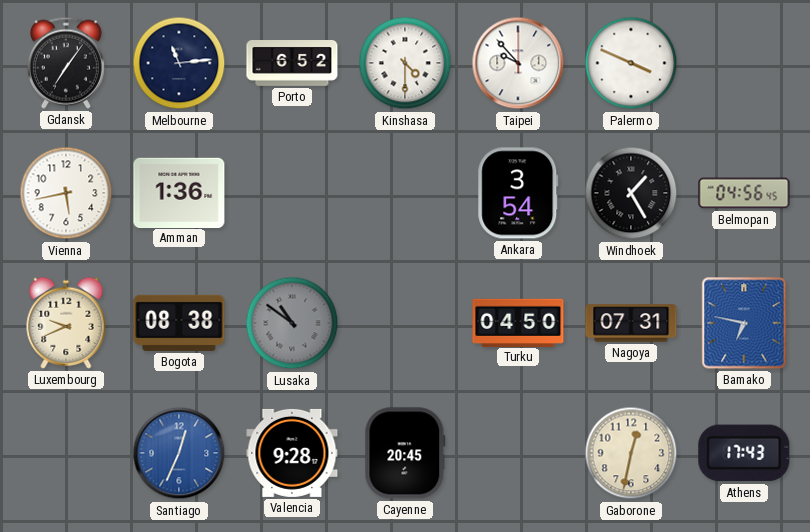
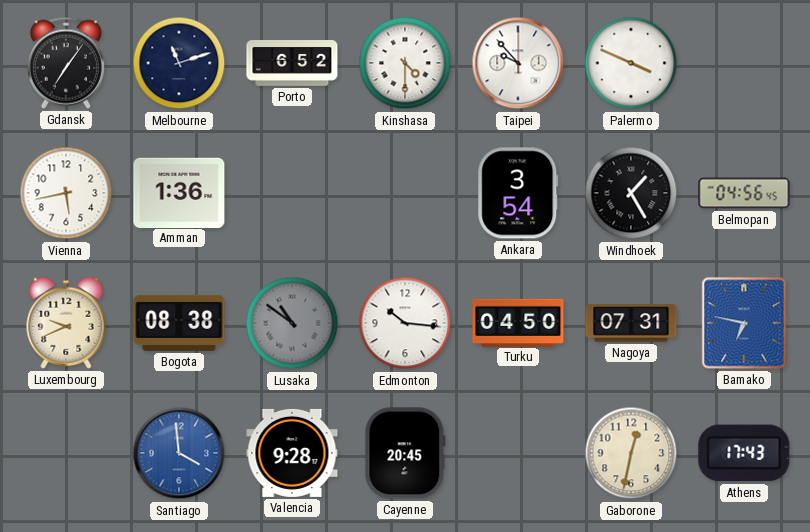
Melbourne: 11:14 -> 11:12 (179, 63)
Edmonton: none -> 10:16 (405, 323)
Santiago: 12:34 -> 3:59 (179, 453)
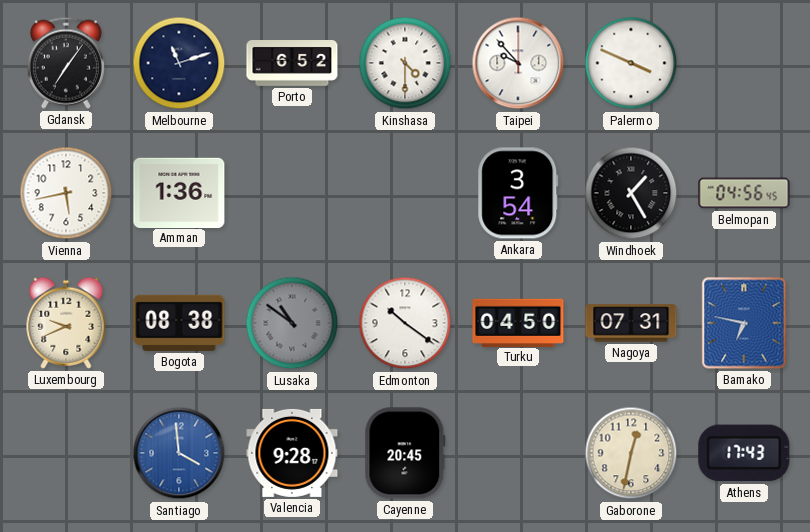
Edmonton: 10:16 -> 10:21 (405, 323)
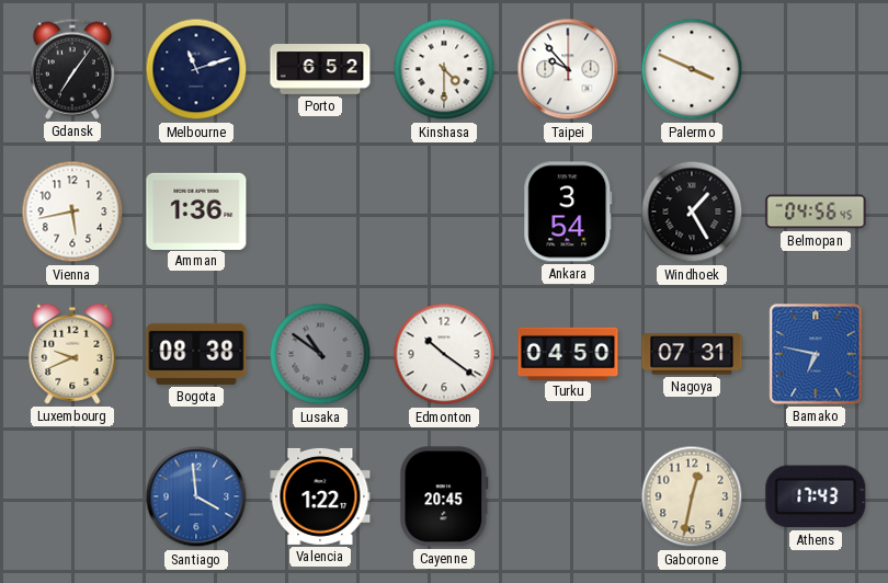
Valencia: 9:28 -> 1:22 (320, 496)
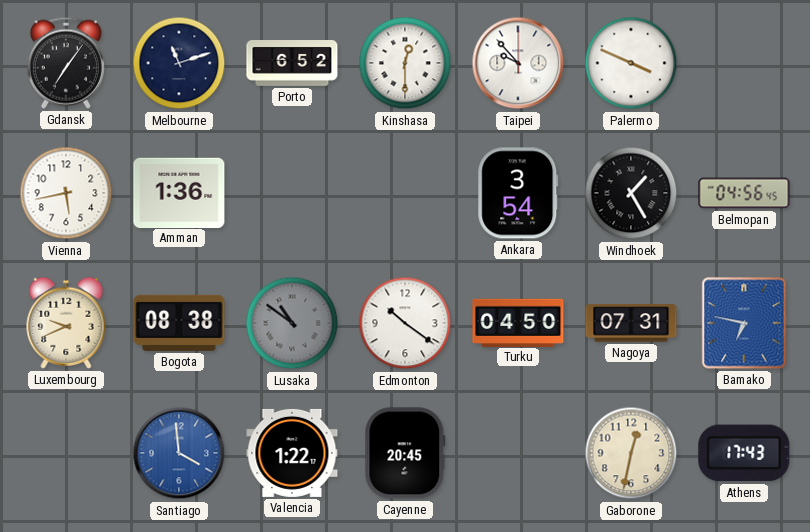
Kinshasa: 4:30 -> 12:30 (405, 63)
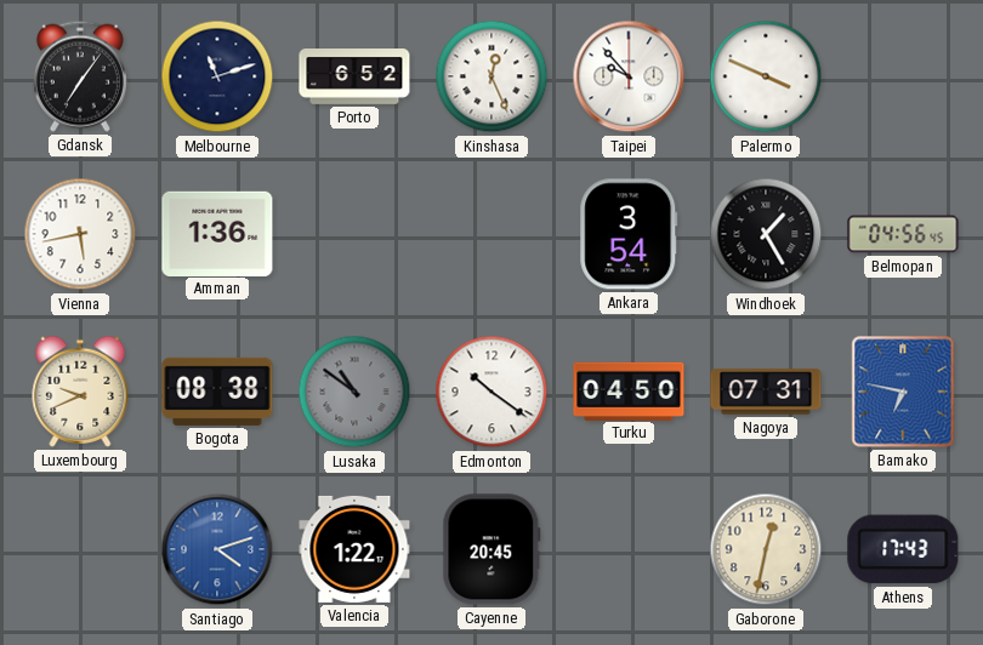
Kinshasa: 12:30 -> 12:26 (492, 76)
Santiago: 3:59 -> 4:12 (217, 549)
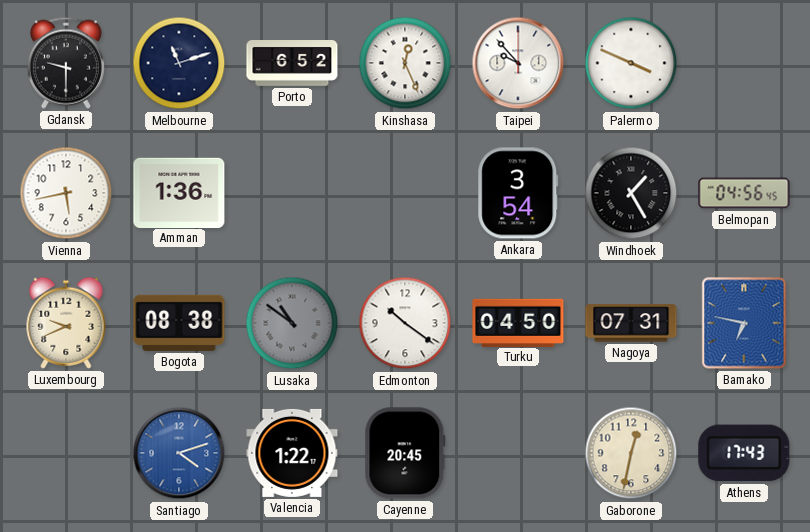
Gdansk: 7:06 -> 9:30 (66, 63)
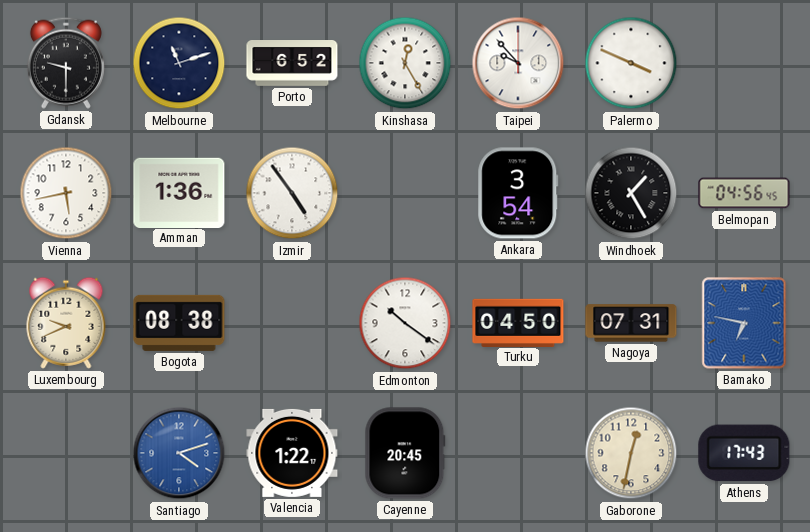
Kinshasa: 12:26 -> 12:25 (405, 63)
Izmir: none -> 4:54 (292, 193)
Lusaka: 10:51 -> none (292, 323)
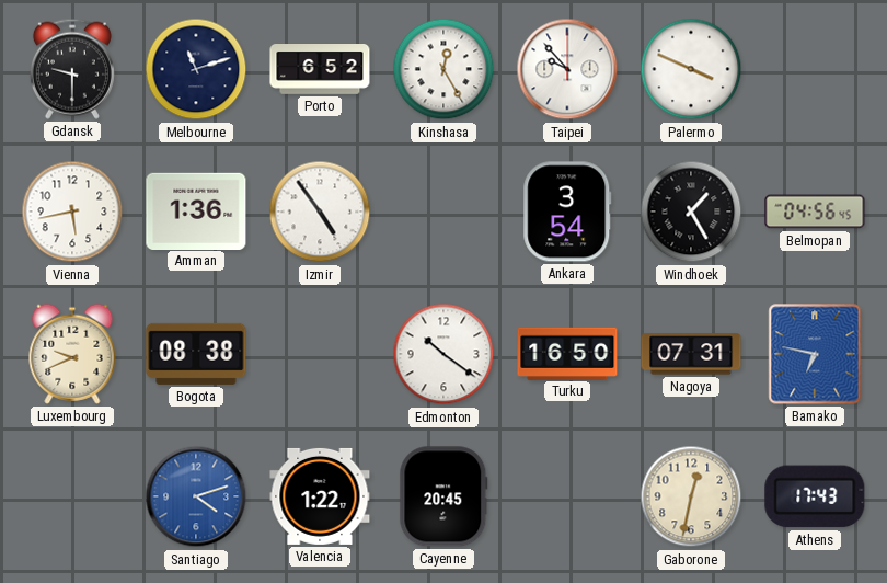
Turku: 04:50 -> 16:50 (567, 353)
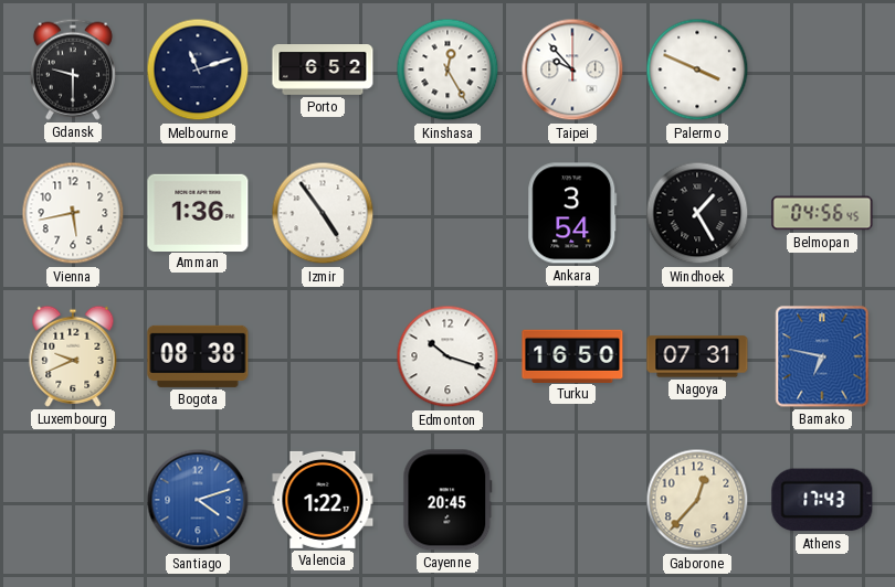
Edmonton: 10:21 -> 10:18 (447, 356)
Gaborone: 12:32 -> 12:37 (697, 500)
